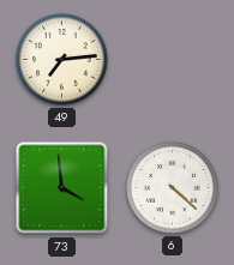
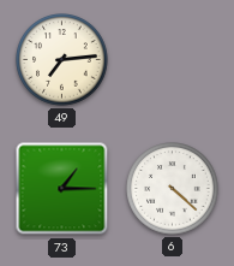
73: 3:59 -> 1:15 (62, 189)
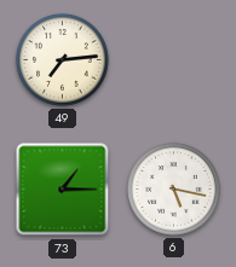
6: 4:22 -> 5:17 (174, 190)
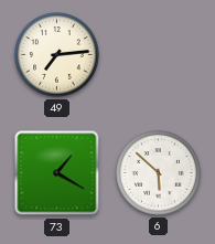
73: 1:15 -> 1:20 (57, 173)
6: 5:17 -> 5:52 (159, 173)
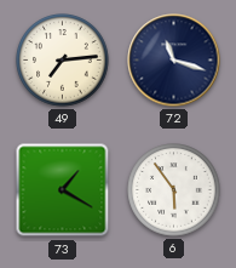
72: none -> 11:18 (174, 61)
6: 5:52 -> 5:54 (174, 190)
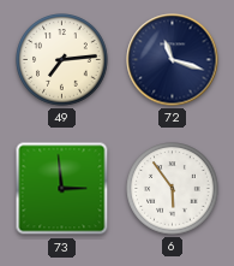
73: 1:20 -> 2:59 (62, 189)
